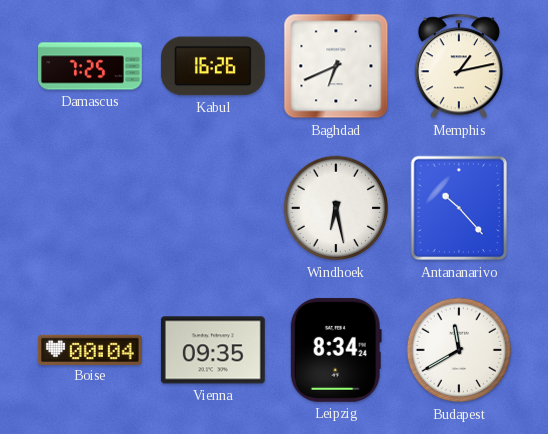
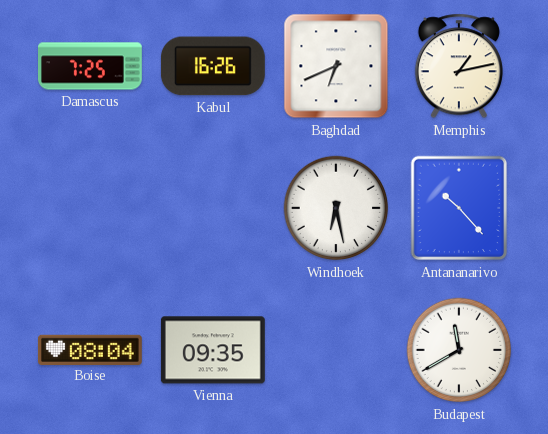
Boise: 00:04 -> 08:04 (90, 349)
Leipzig: 8:34 -> none (336, 350)
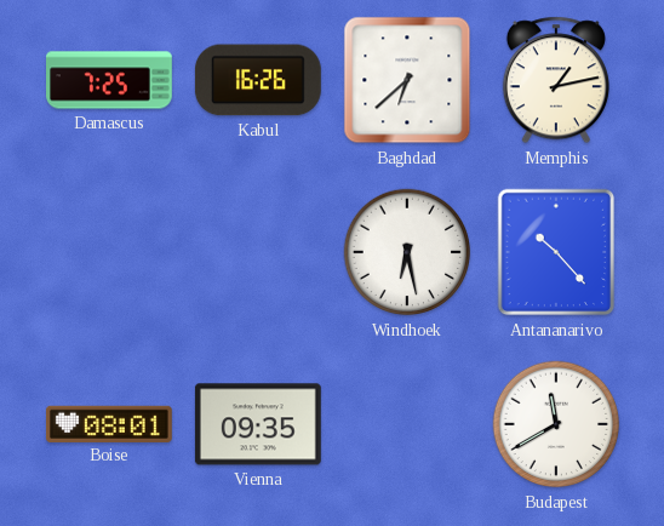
Baghdad: 6:41 -> 6:38 (407, 80)
Boise: 08:04 -> 08:01 (109, 423)
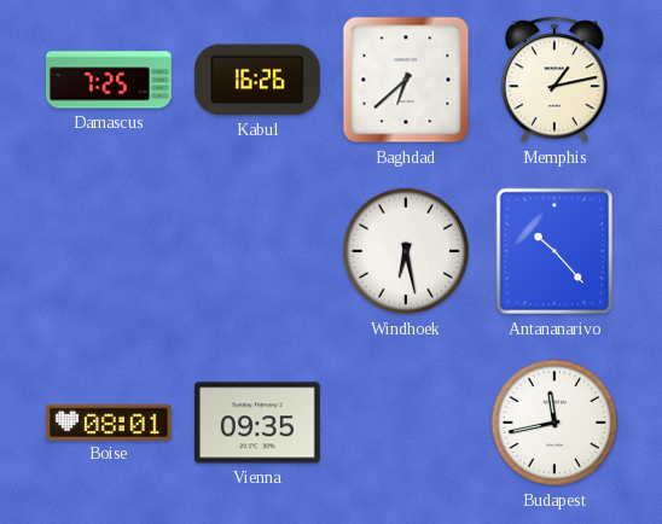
Budapest: 11:40 -> 11:43 (554, 423)
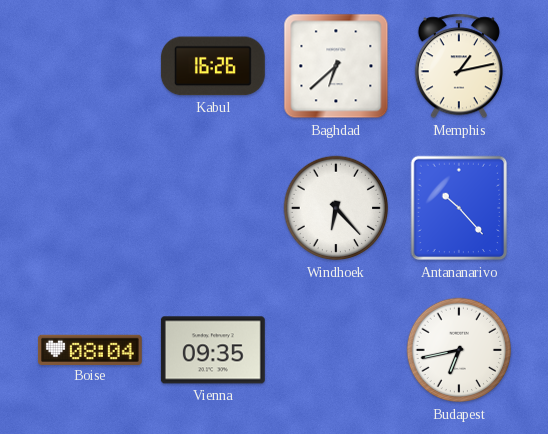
Damascus: 7:25 -> none (110, 80)
Windhoek: 6:28 -> 6:23 (336, 208)
Boise: 08:01 -> 08:04 (90, 349)
Budapest: 11:43 -> 6:43 (459, 350)
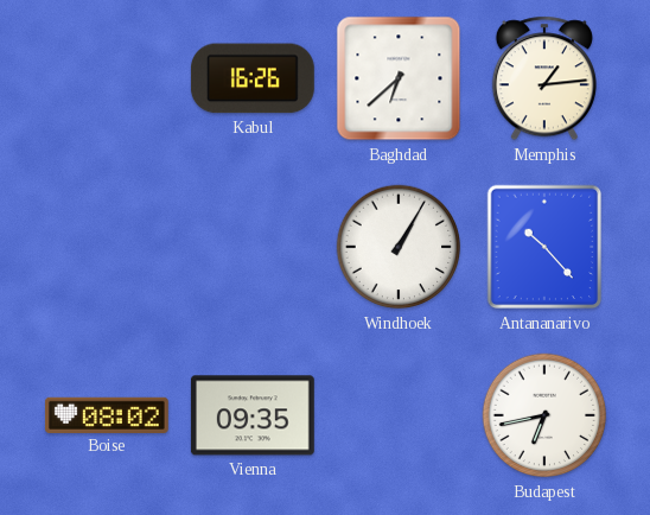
Memphis: 1:13 -> 1:14 (544, 78)
Windhoek: 6:23 -> 1:05 (399, 247)
Boise: 08:04 -> 08:02 (107, 414)
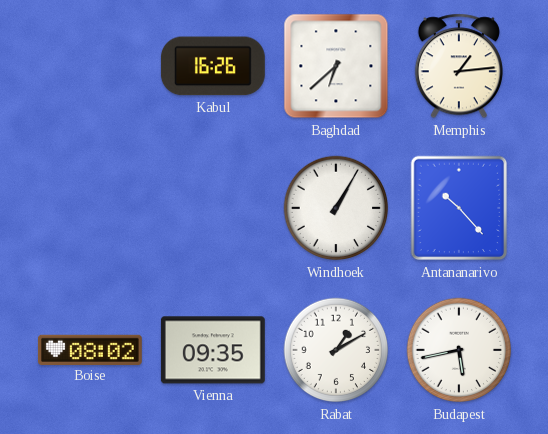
Rabat: none -> 1:10 (336, 350)
Budapest: 6:43 -> 5:43 (459, 350)
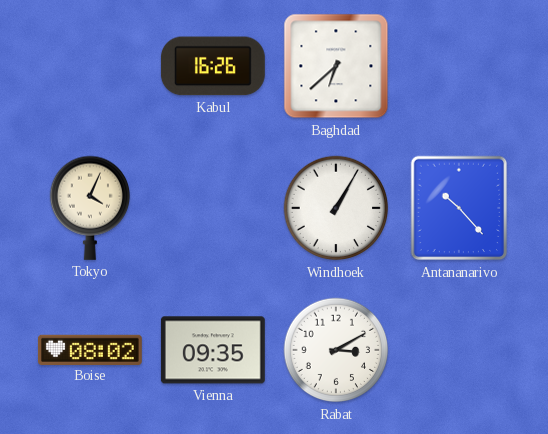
Memphis: 1:14 -> none (459, 66)
Tokyo: none -> 4:04 (89, 208)
Rabat: 1:10 -> 3:10 (336, 350)
Budapest: 5:43 -> none (459, 350)
